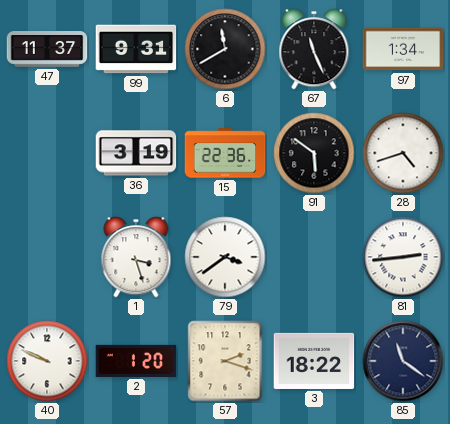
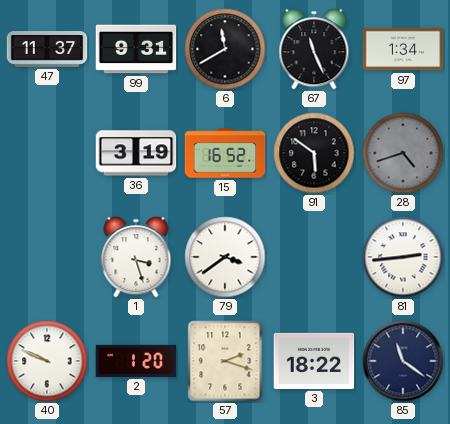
15: 22:36 -> 16:52 (225, 153)
28 dial: white -> grey (403, 153)
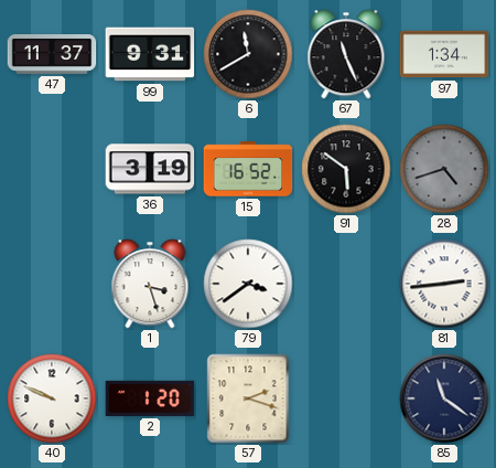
3: 18:22 -> none (314, 361)
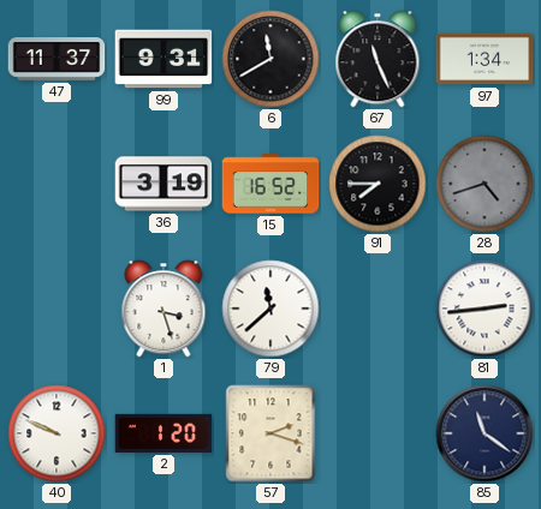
91: 5:51 -> 7:45 (377, 184)
79: 3:39 -> 11:38 (270, 309)
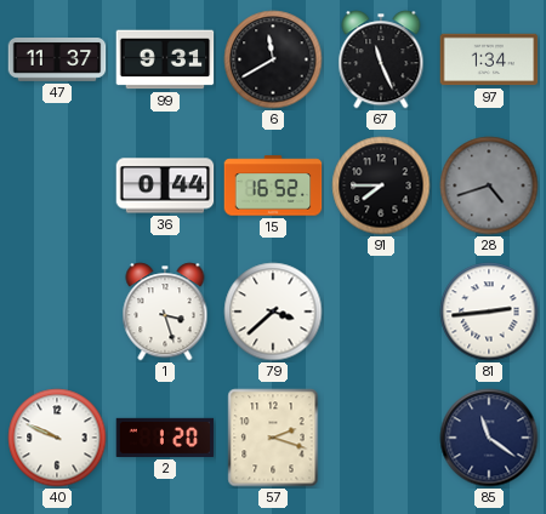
36: 3:19 -> 0:44 (165, 185)
79: 11:38 -> 3:38 (273, 312)
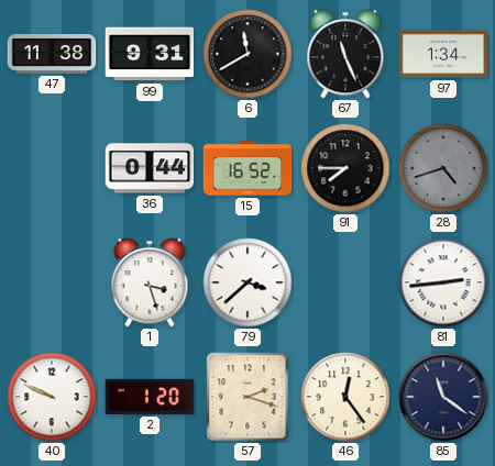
47: 11:37 -> 11:38 (52, 55)
46: none -> 12:24 (345, 397)
